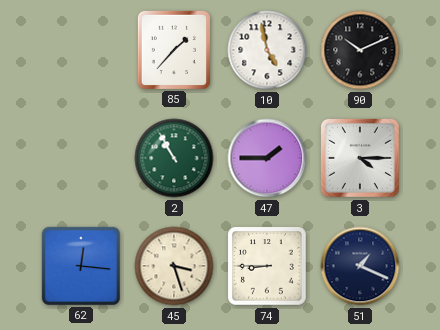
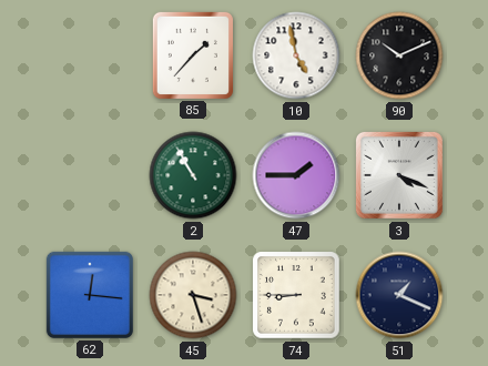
3: 4:15 -> 4:19 (399, 175)
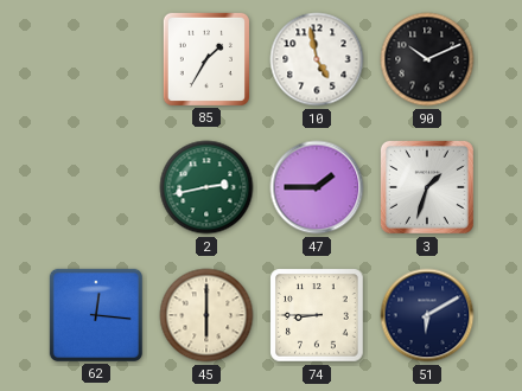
85: 1:37 -> 1:35 (206, 59)
2: 10:55 -> 2:43 (206, 187)
3: 4:19 -> 1:33 (427, 187)
45: 3:27 -> 6:00 (206, 315)
51: 1:19 -> 6:10 (427, 315)
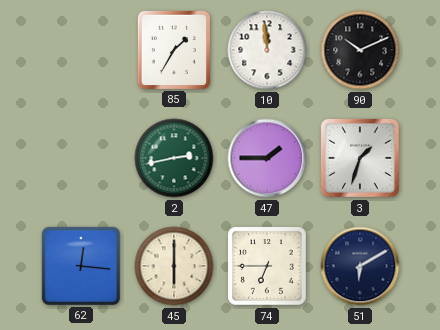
10: 4:58 -> 11:59 (267, 50)
74: 8:45 -> 6:45 (267, 266)
